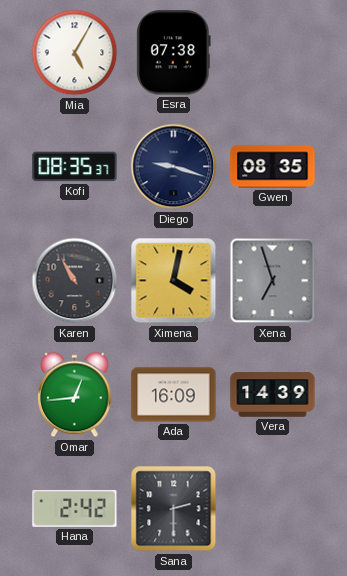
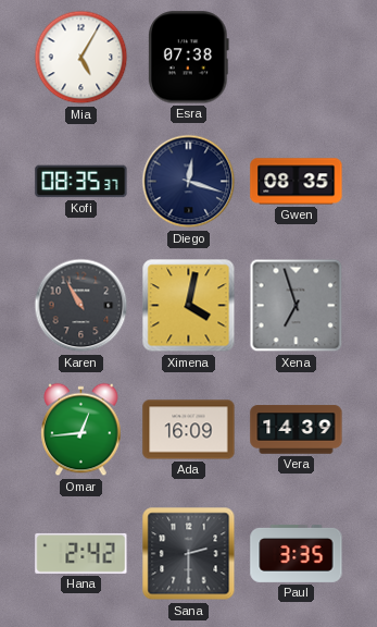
Diego: 9:18 -> 12:18 (189, 182)
Paul: none -> 3:35 (297, 553)
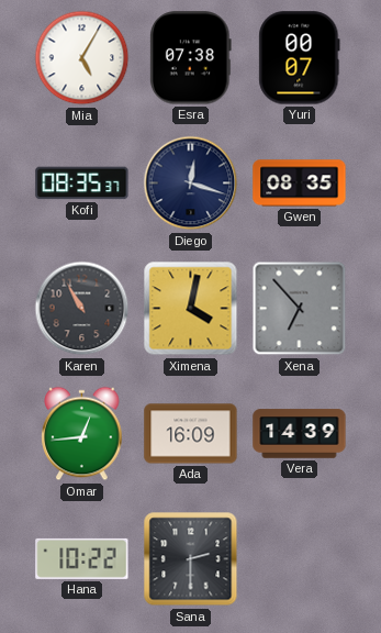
Yuri: none -> 00:07 (300, 58)
Xena: 6:57 -> 6:53 (300, 309)
Hana: 2:42 -> 10:22 (82, 558)
Paul: 3:35 -> none (297, 553)
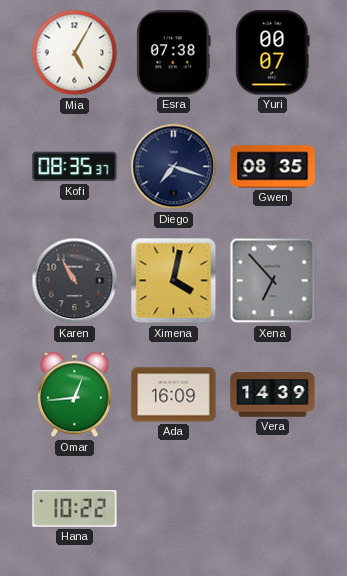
Diego: 12:18 -> 7:18 (174, 167)
Sana: 2:30 -> none (191, 559)
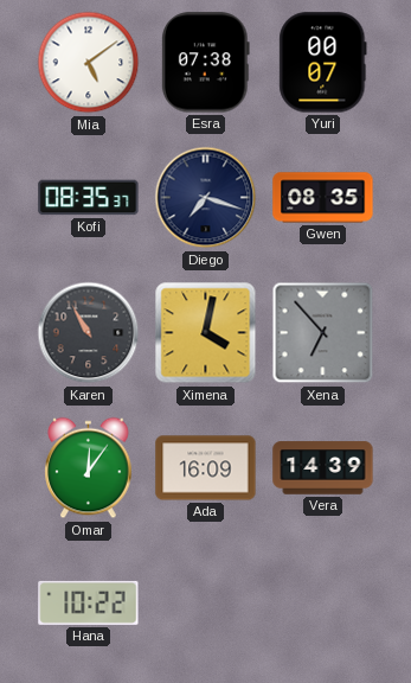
Mia: 5:05 -> 5:09 (89, 63)
Omar: 12:44 -> 12:06 (89, 468)
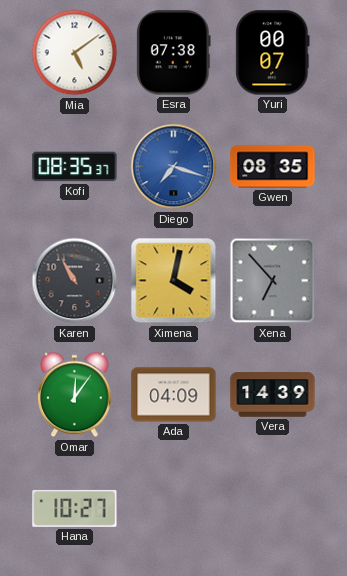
Diego dial: navy -> blue (174, 167)
Ada: 16:09 -> 04:09 (174, 395)
Hana: 10:22 -> 10:27 (75, 508)
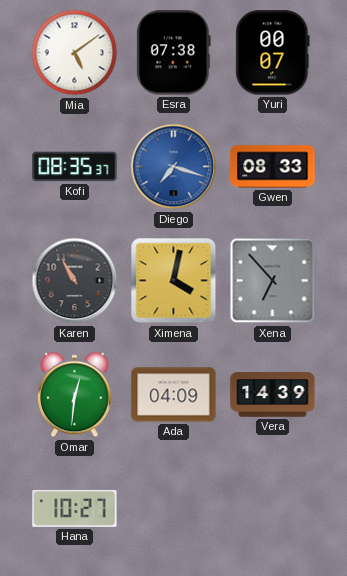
Gwen: 08:35 -> 08:33 (273, 167)
Omar: 12:06 -> 12:31 (75, 395)
